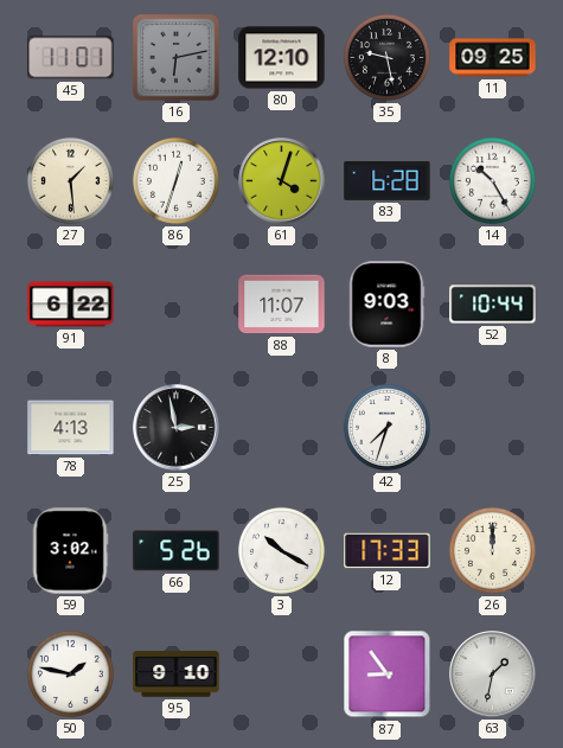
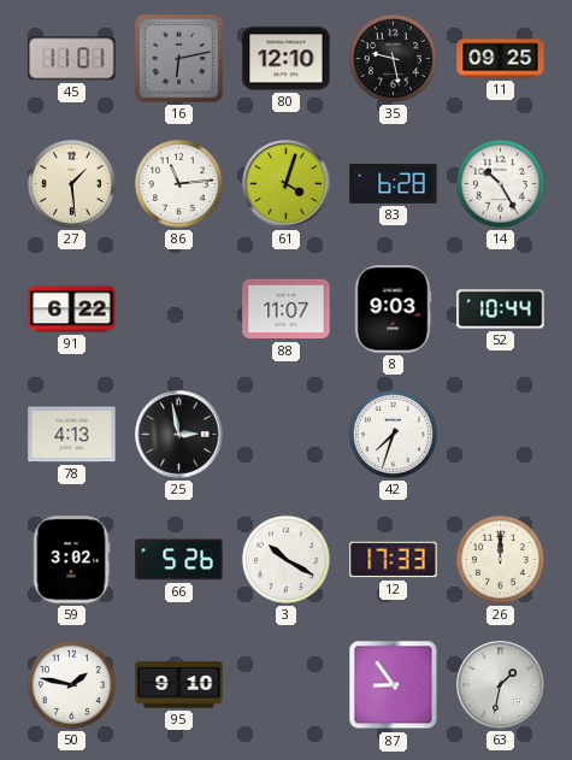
86: 12:33 -> 11:14 (178, 183)
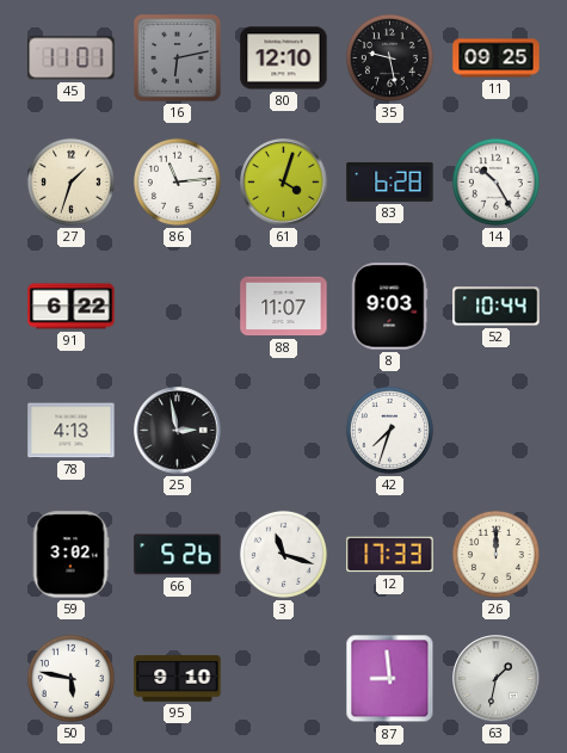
27: 1:29 -> 1:33 (70, 181)
3: 10:20 -> 11:18 (283, 554)
50: 1:47 -> 5:47 (70, 678)
87: 8:54 -> 8:59 (390, 679)
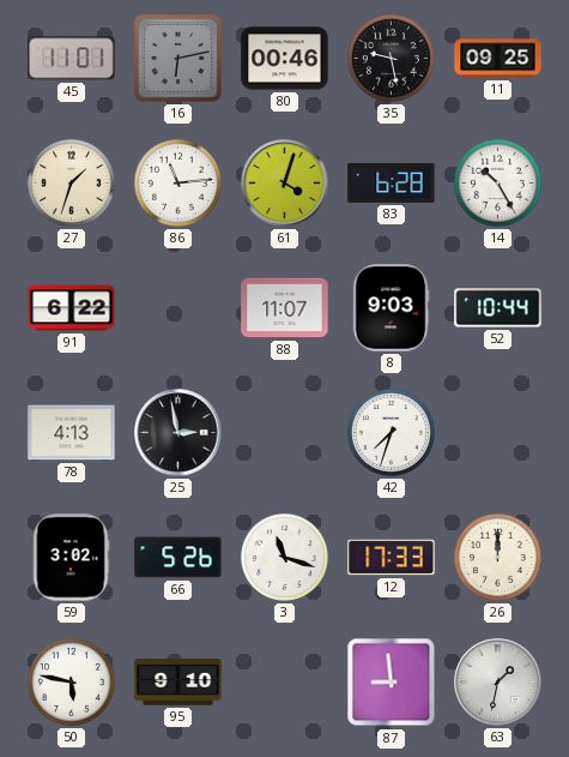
80: 12:10 -> 00:46 (285, 59)
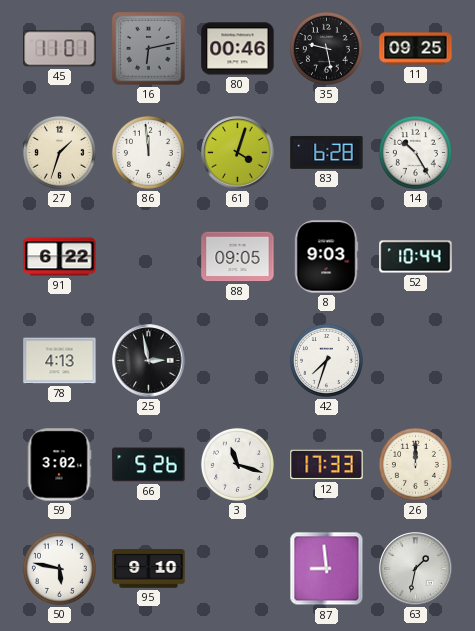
86: 11:14 -> 11:59 (148, 152)
88: 11:07 -> 09:05 (238, 257)
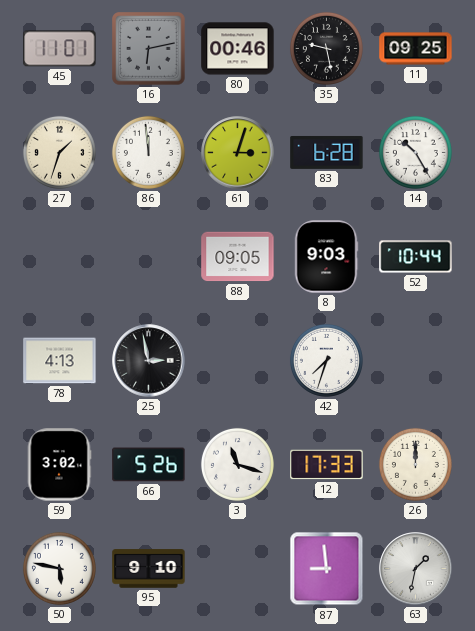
61: 4:03 -> 3:03 (238, 153)
91: 6:22 -> none (60, 257)
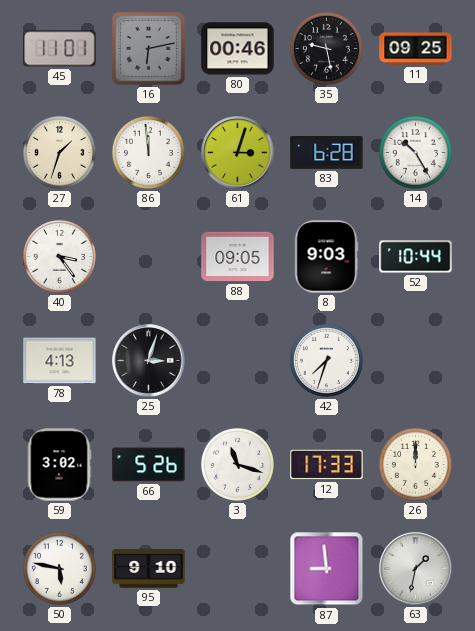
40: none -> 3:24 (59, 256)
25: 2:58 -> 3:03 (149, 361)
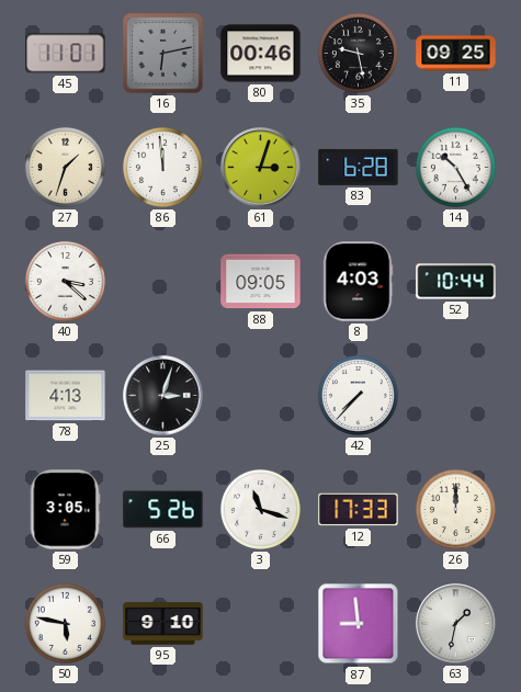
40: 3:24 -> 3:22 (65, 281)
8: 9:03 -> 4:03 (358, 282)
42: 7:33 -> 7:37 (358, 395)
59: 3:02 -> 3:05 (65, 510)
